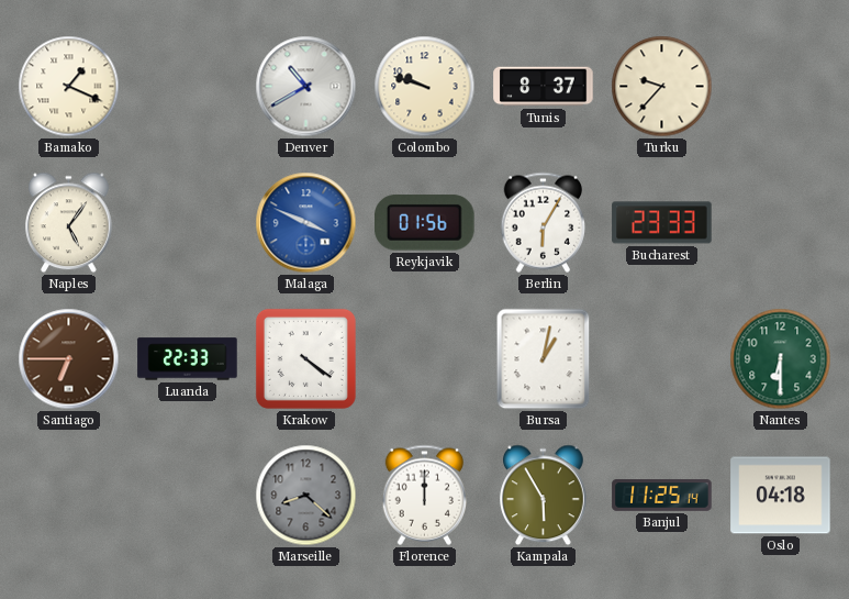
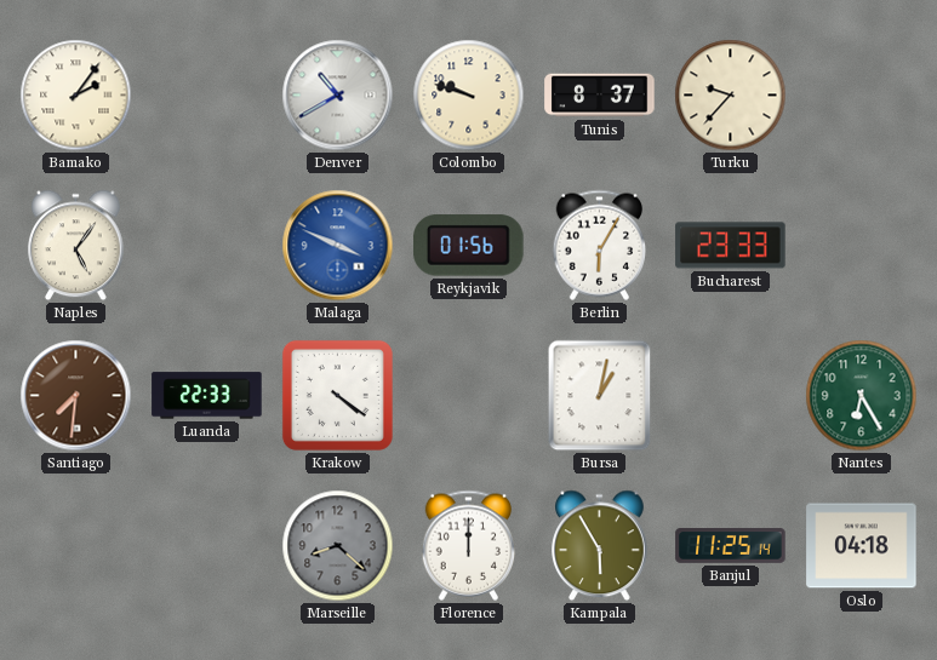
Bamako: 1:19 -> 2:06 (76, 96)
Santiago: 6:45 -> 7:31 (76, 396)
Nantes: 6:30 -> 6:25 (862, 396)
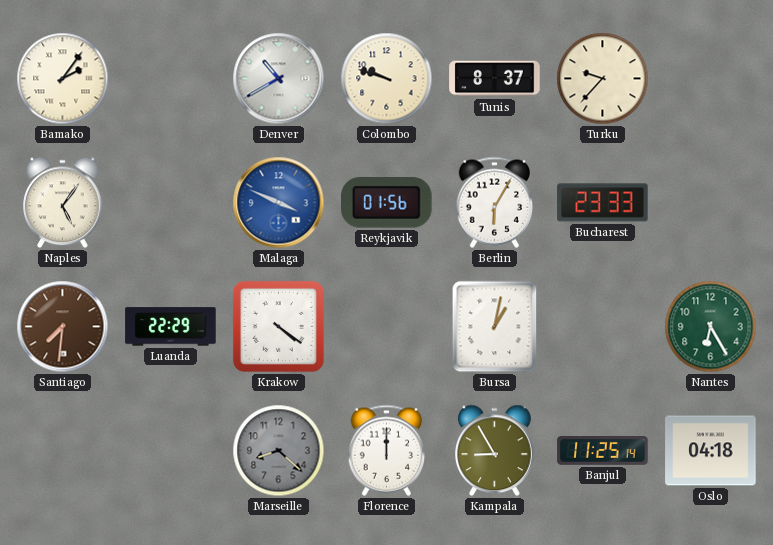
Luanda: 22:33 -> 22:29 (171, 327)
Kampala: 5:55 -> 8:55 (495, 451)
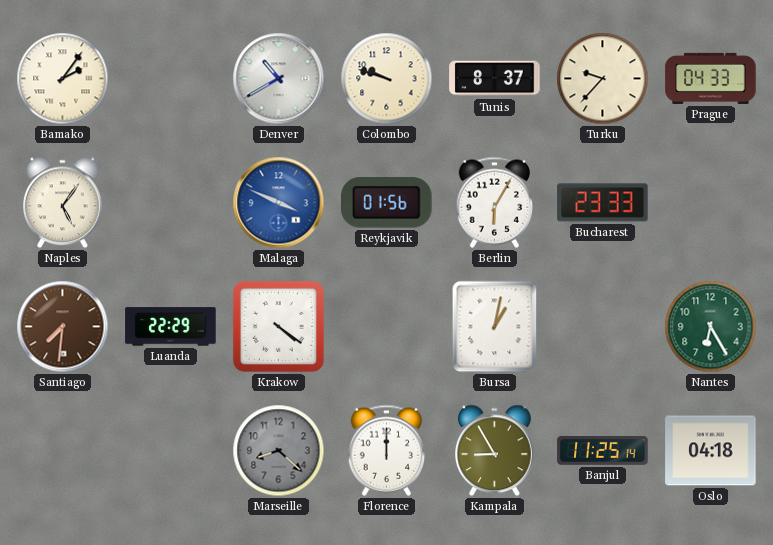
Prague: none -> 04:33 (711, 78)
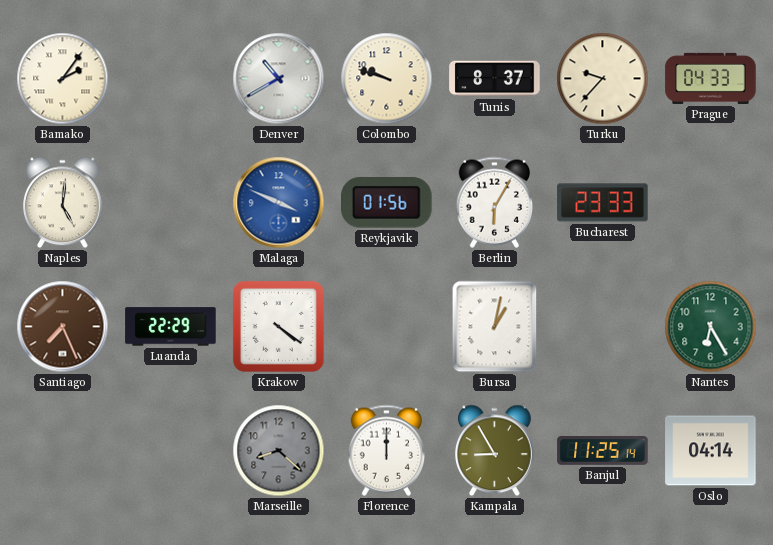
Naples: 5:06 -> 5:01 (63, 203)
Santiago: 7:31 -> 7:26 (63, 327)
Oslo: 04:18 -> 04:14 (711, 451)
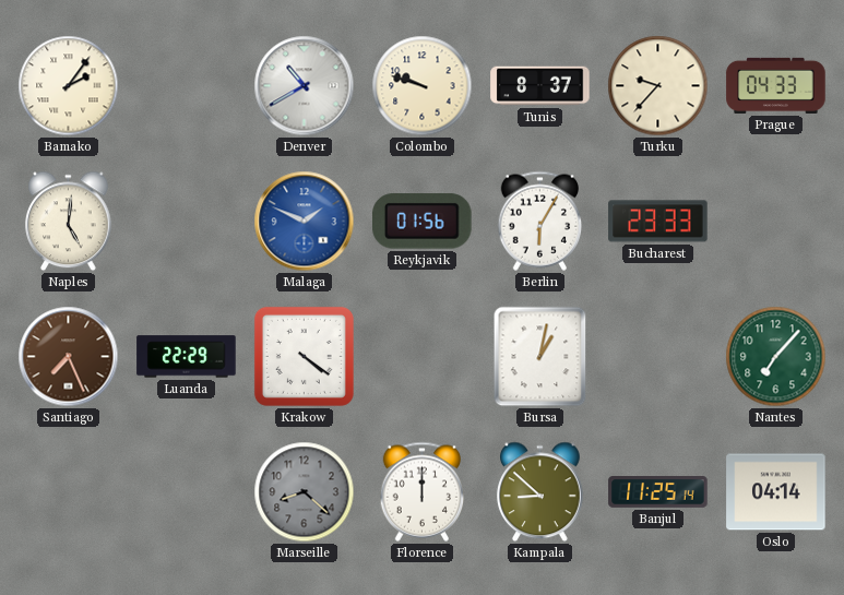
Malaga: 3:49 -> 1:49 (305, 222)
Nantes: 6:25 -> 7:07 (776, 357)
Kampala: 8:55 -> 8:52 (540, 492)
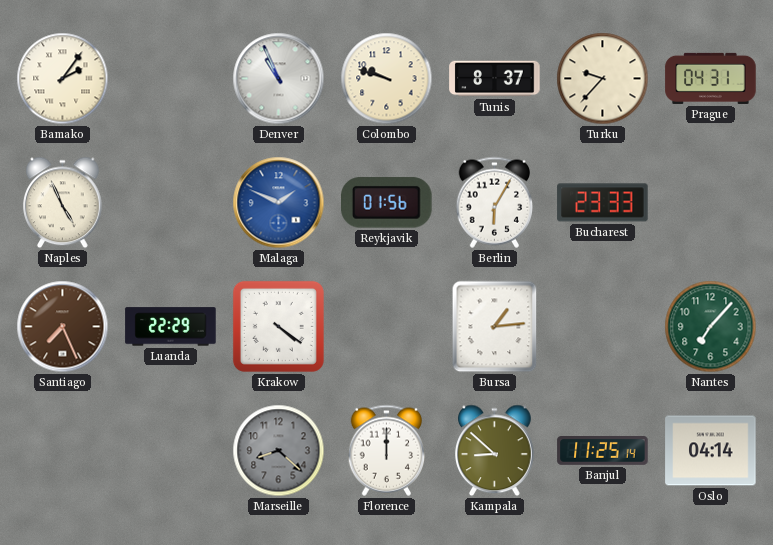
Denver: 10:40 -> 10:56 (279, 79)
Prague: 04:33 -> 04:31 (711, 78)
Naples: 5:01 -> 4:56 (63, 203)
Bursa: 1:02 -> 1:14 (495, 327)
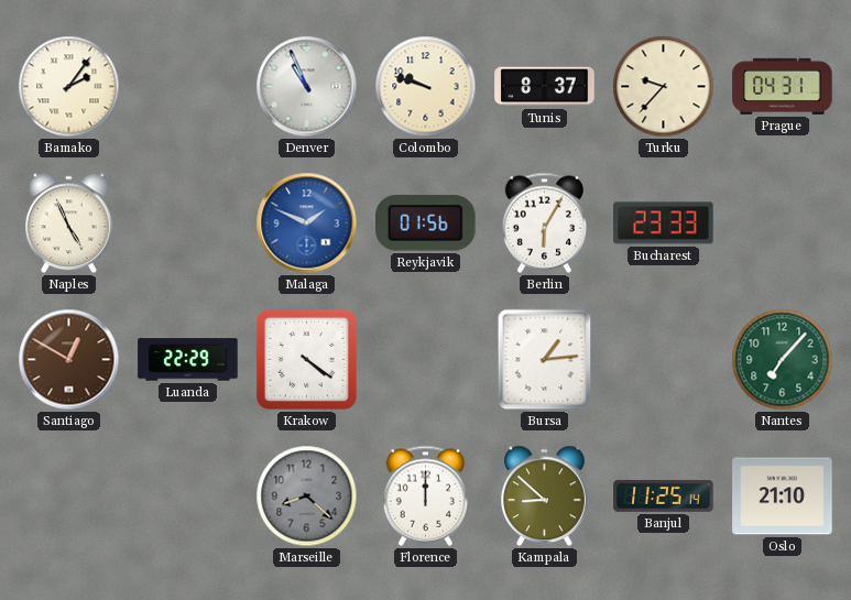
Santiago: 7:26 -> 12:50 (69, 360)
Oslo: 04:14 -> 21:10 (783, 497)
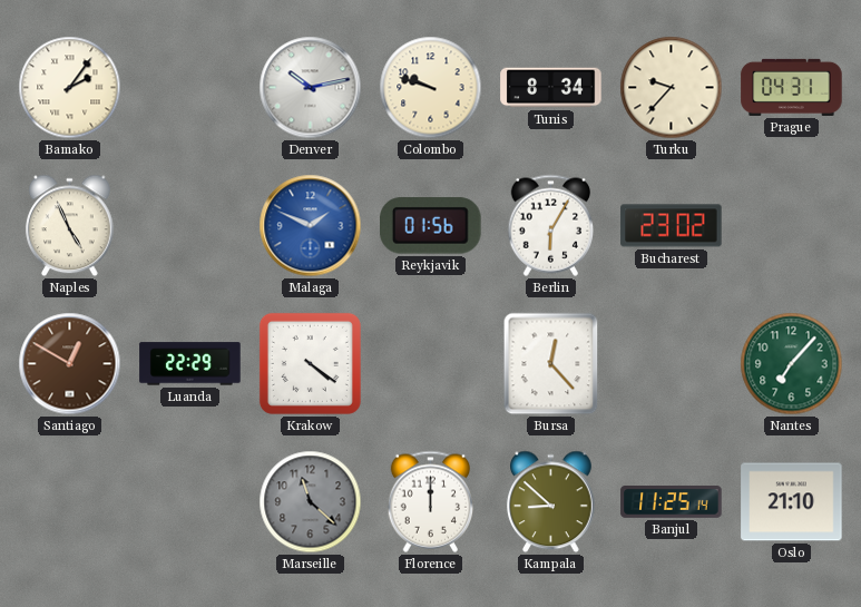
Denver: 10:56 -> 10:13 (311, 88)
Tunis: 8:37 -> 8:34 (551, 88)
Bucharest: 23:33 -> 23:02 (672, 226)
Bursa: 1:14 -> 12:23 (551, 364)
Marseille: 8:22 -> 11:22 (311, 502)
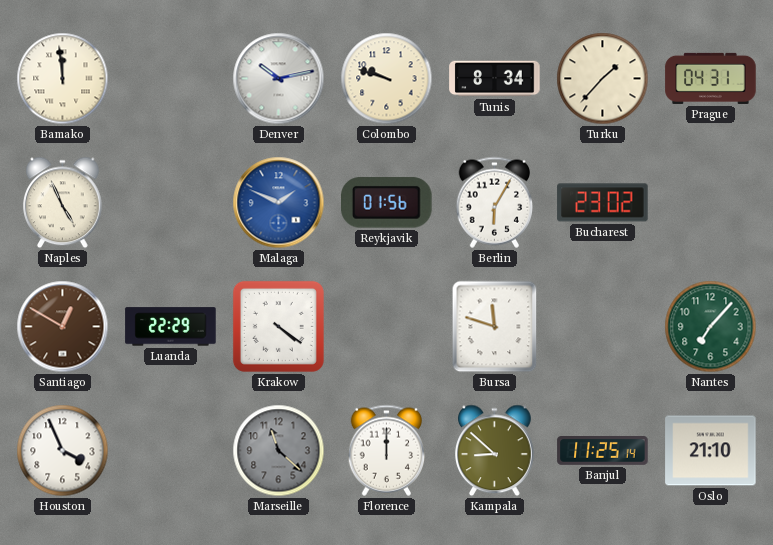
Bamako: 2:06 -> 11:59 (63, 79)
Turku: 9:37 -> 1:37 (603, 79)
Bursa: 12:23 -> 11:48 (495, 327)
Houston: none -> 3:56 (63, 451)
